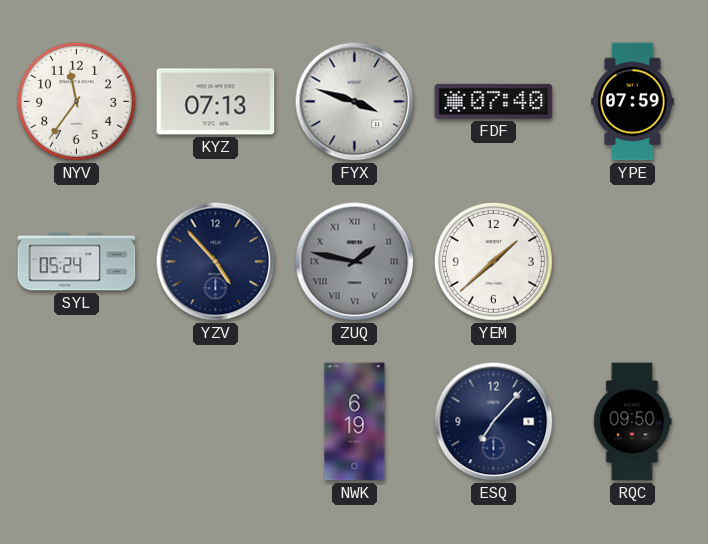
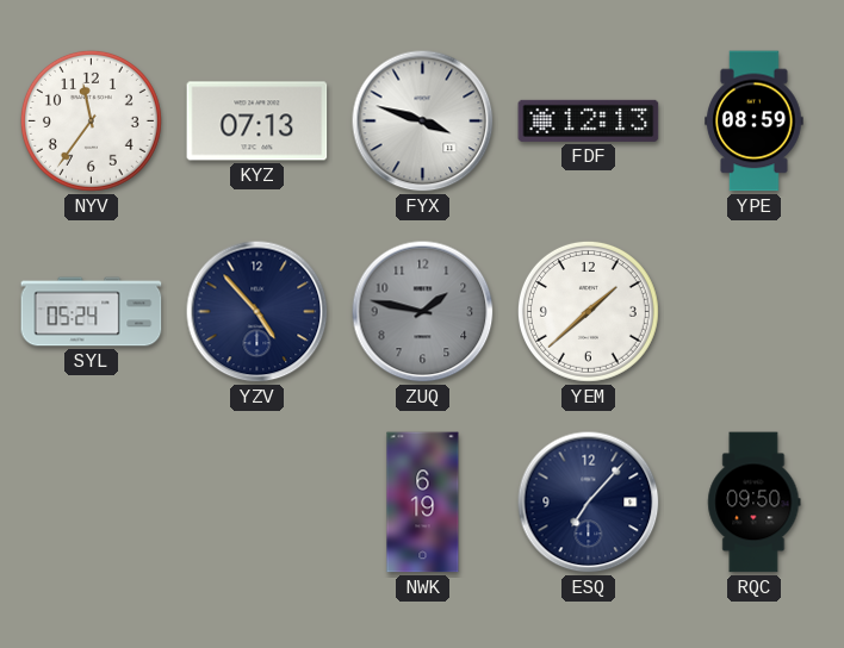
FDF: 07:40 -> 12:13 (589, 120)
YPE: 07:59 -> 08:59 (755, 121)
ZUQ numerals: Roman -> Arabic (423, 312)
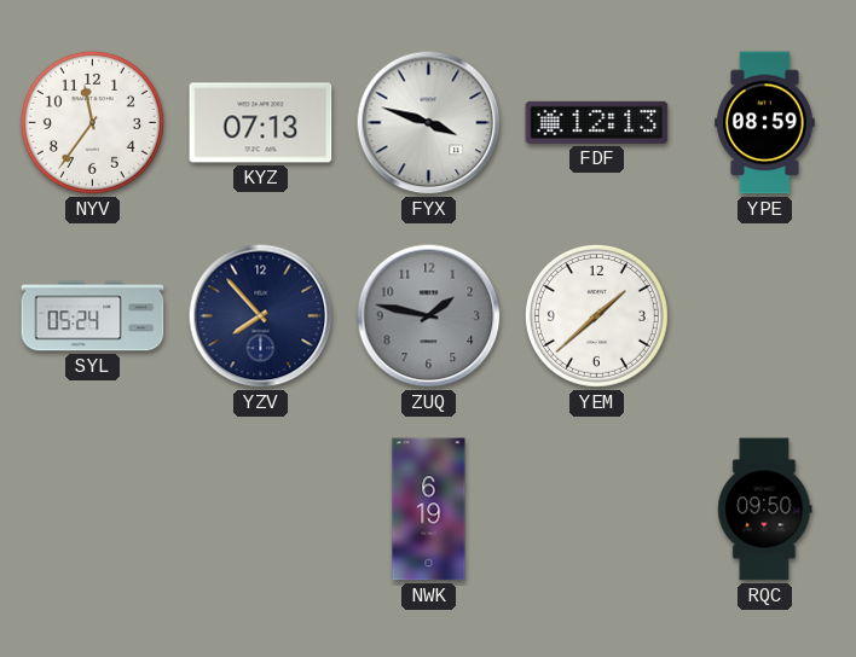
YZV: 4:53 -> 7:53 (261, 316)
ESQ: 7:07 -> none (589, 503)
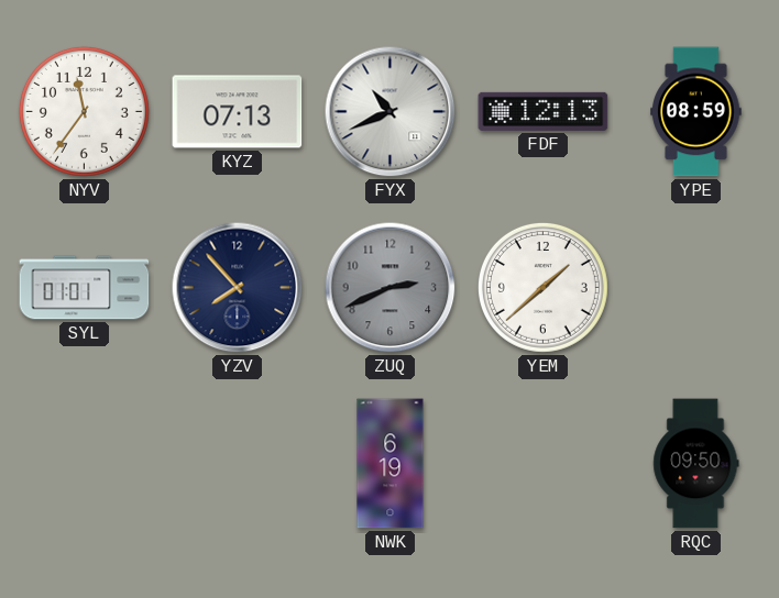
FYX: 3:48 -> 10:41 (391, 112)
SYL: 05:24 -> 01:01 (85, 288)
ZUQ: 1:47 -> 2:41 (391, 288)
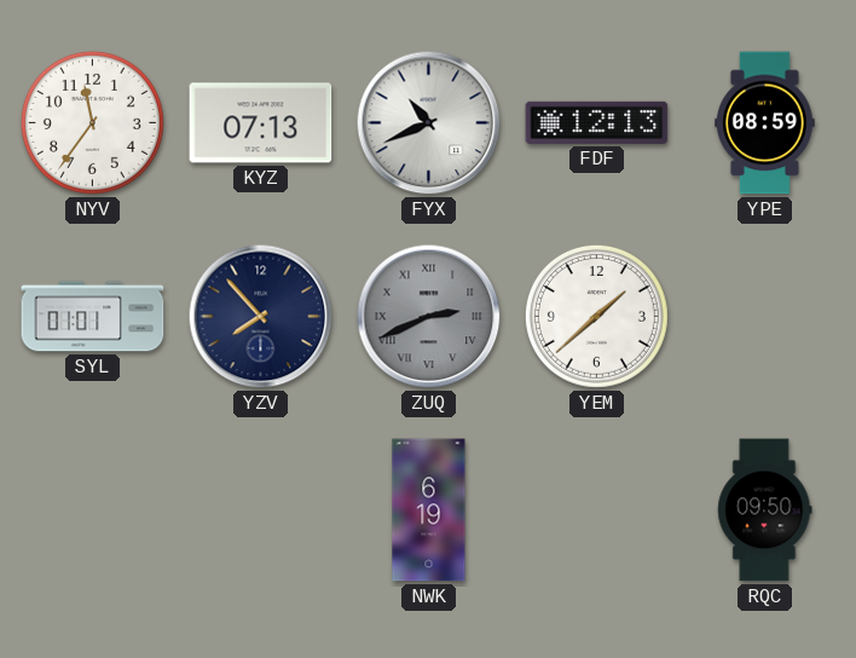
ZUQ numerals: Arabic -> Roman (429, 317)
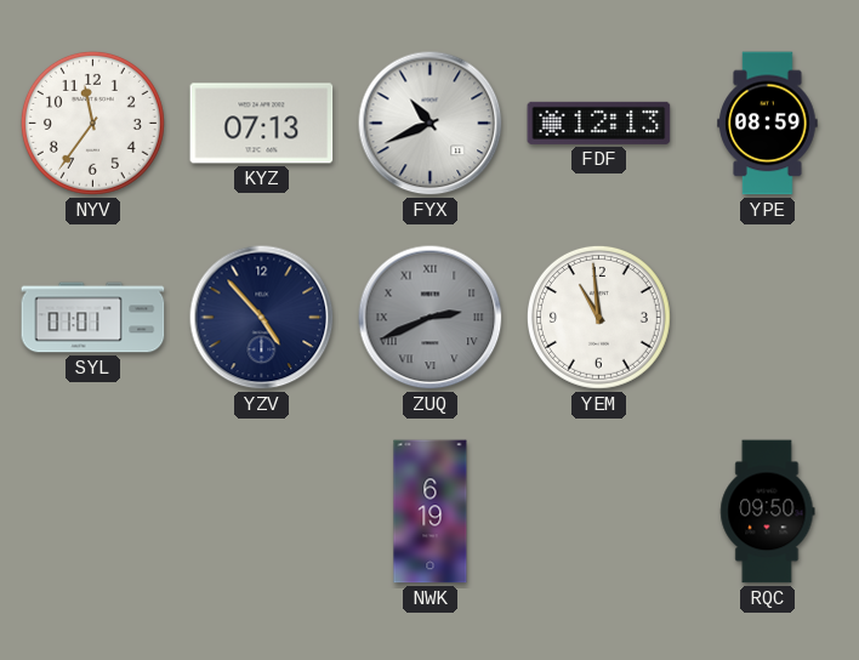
YZV: 7:53 -> 4:53 (262, 318)
YEM: 1:38 -> 10:59 (598, 317)
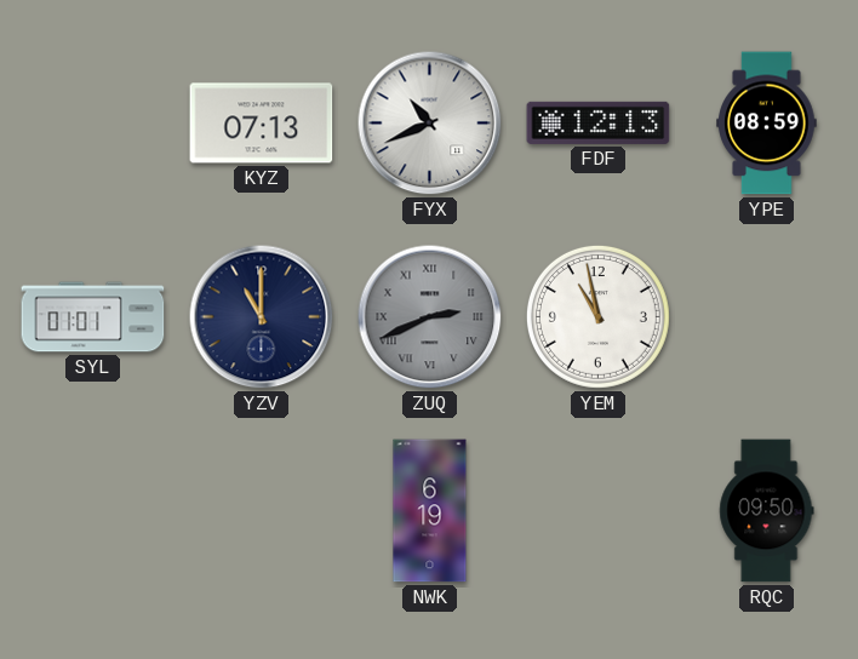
NYV: 11:36 -> none (92, 123)
YZV: 4:53 -> 11:00 (262, 317)
YEM: 10:59 -> 10:58 (597, 316)
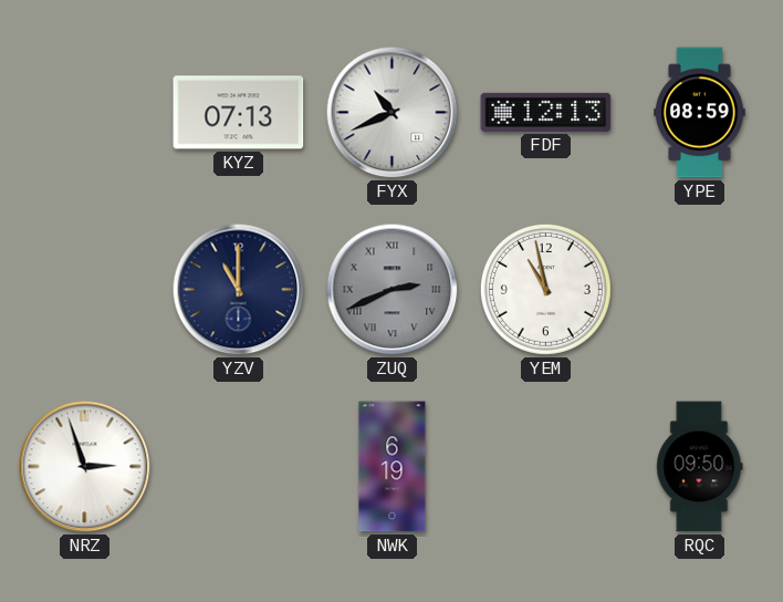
SYL: 01:01 -> none (93, 317)
NRZ: none -> 2:57 (85, 467)
